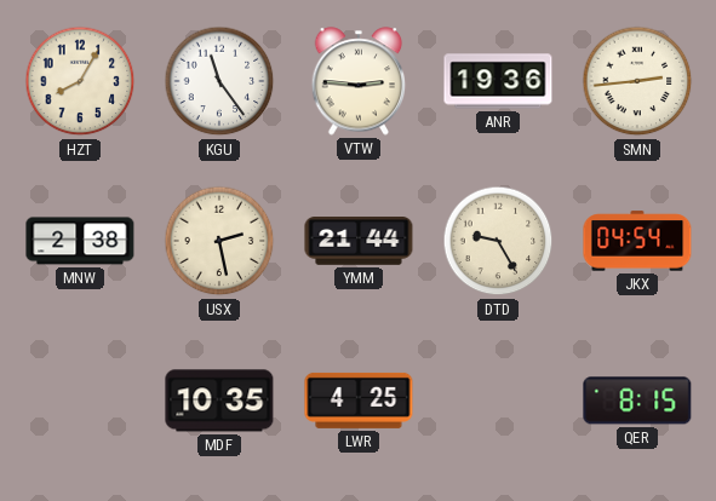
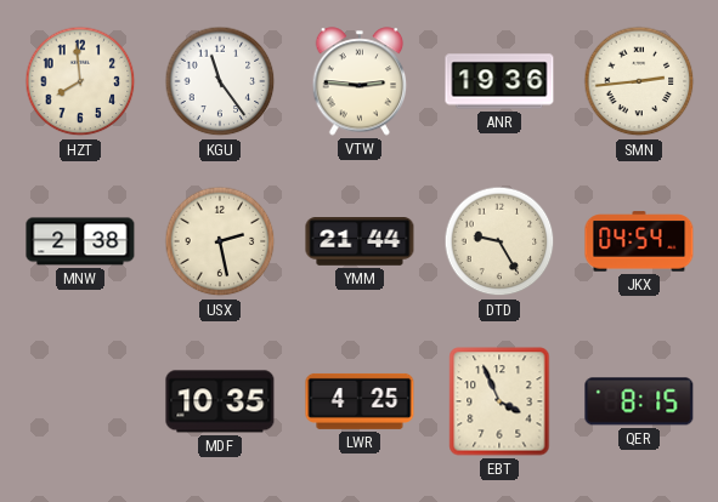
HZT: 8:05 -> 7:59 (80, 81)
EBT: none -> 3:56 (499, 401)
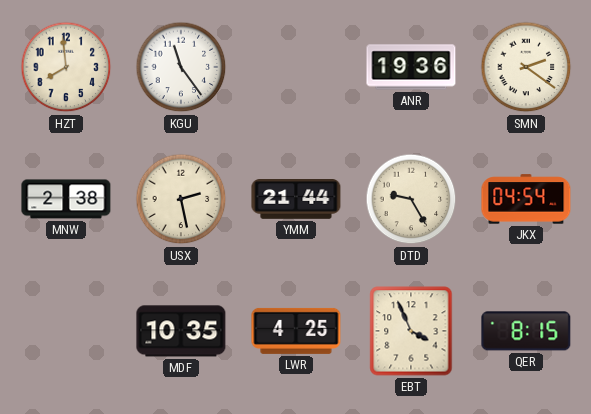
VTW: 2:46 -> none (360, 81)
SMN: 2:44 -> 2:21 (526, 67)
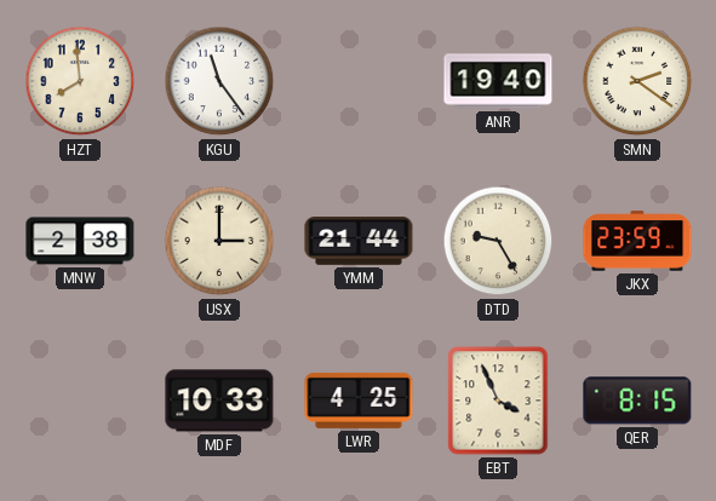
ANR: 19:36 -> 19:40 (498, 81)
USX: 2:28 -> 3:00 (219, 241)
JKX: 04:54 -> 23:59 (637, 241)
MDF: 10:35 -> 10:33 (219, 401)
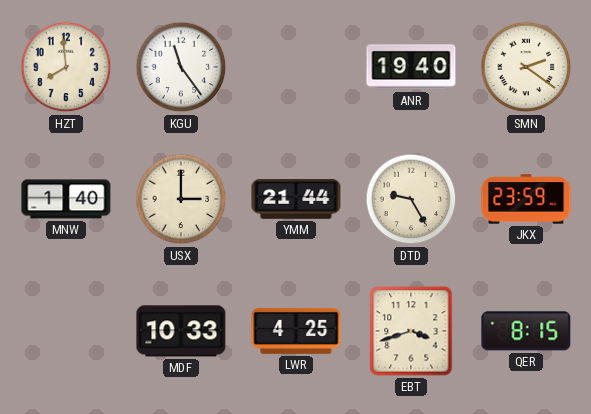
MNW: 2:38 -> 1:40 (66, 199)
EBT: 3:56 -> 3:42 (411, 331)
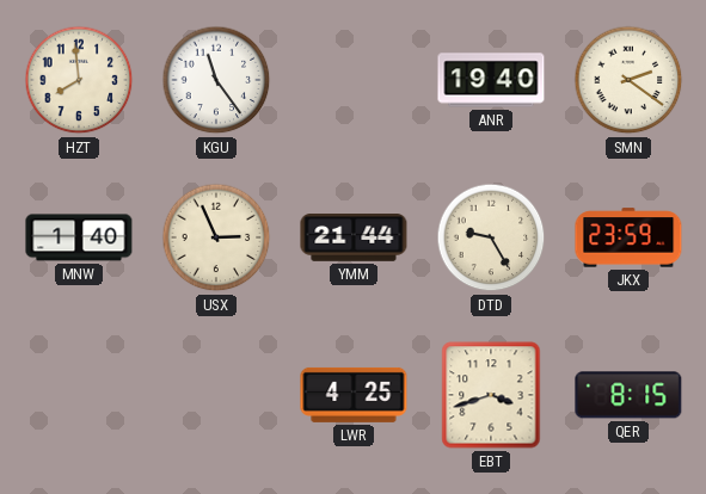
USX: 3:00 -> 2:56 (216, 237)
MDF: 10:33 -> none (181, 331)
